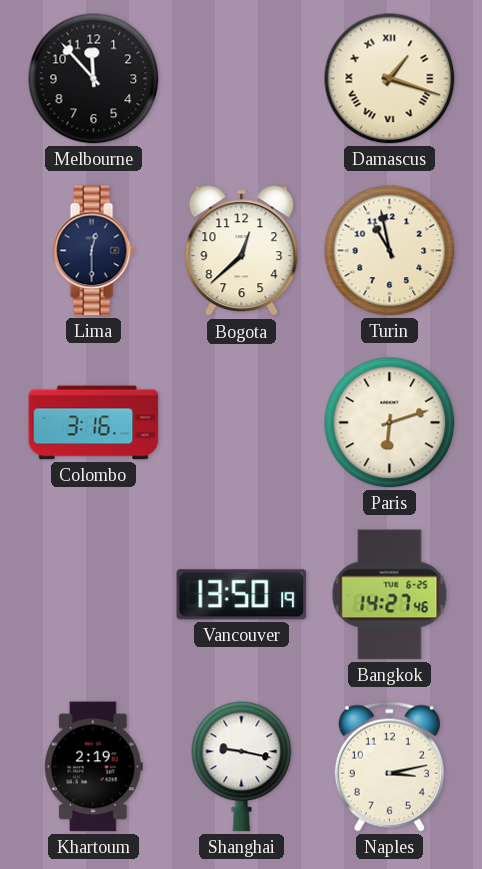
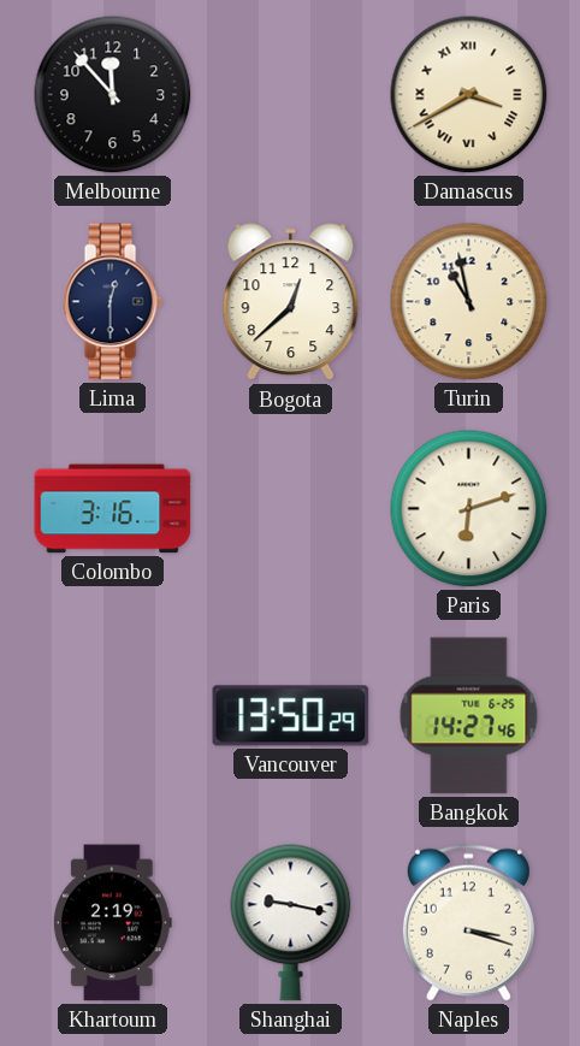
Damascus: 1:18 -> 3:40 (469, 95)
Vancouver: 13:50:19 -> 13:50:29 (291, 716)
Naples: 3:13 -> 3:18 (468, 922)
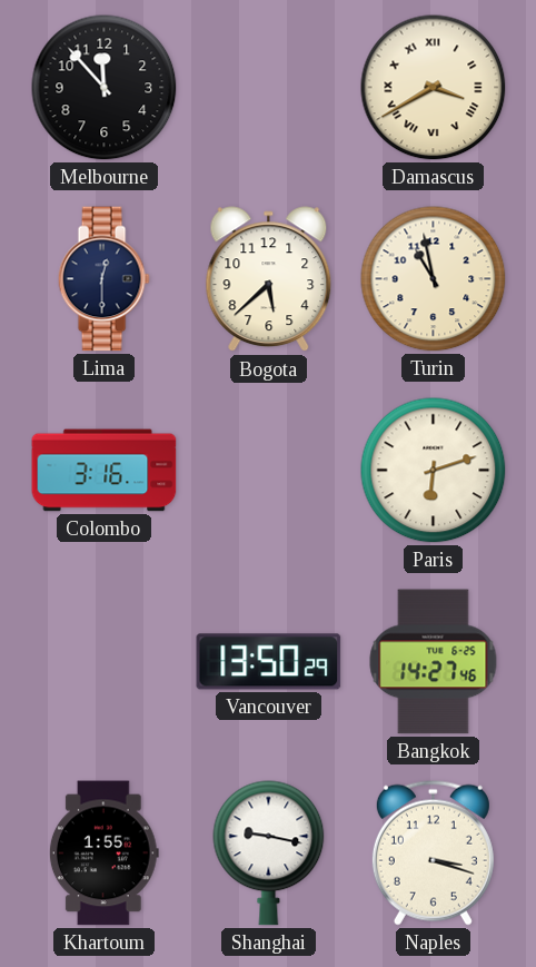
Bogota: 12:38 -> 5:38 (269, 279)
Khartoum: 2:19 -> 1:55 (103, 853)
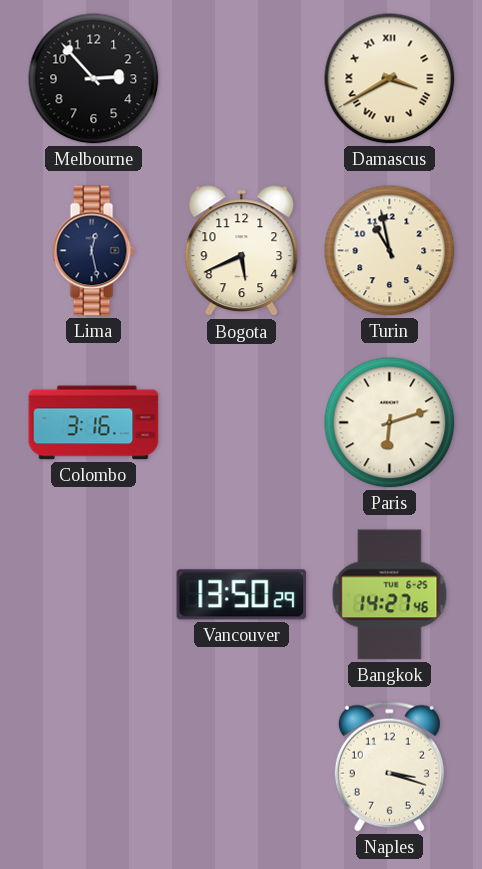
Melbourne: 11:53 -> 2:53 (94, 79)
Lima: 12:30 -> 12:28 (93, 251)
Bogota: 5:38 -> 5:41 (242, 251)
Khartoum: 1:55 -> none (103, 853)
Shanghai: 9:17 -> none (269, 853)
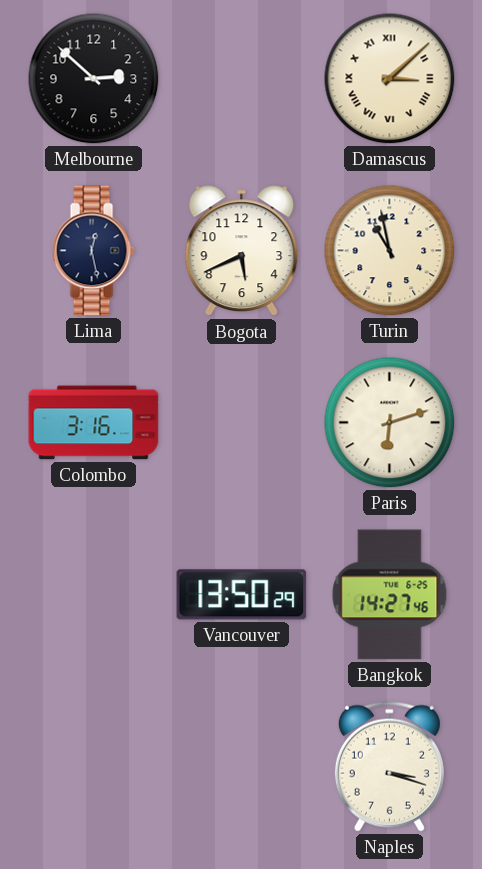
Melbourne: 2:53 -> 2:52 (94, 79)
Damascus: 3:40 -> 3:08 (390, 79)
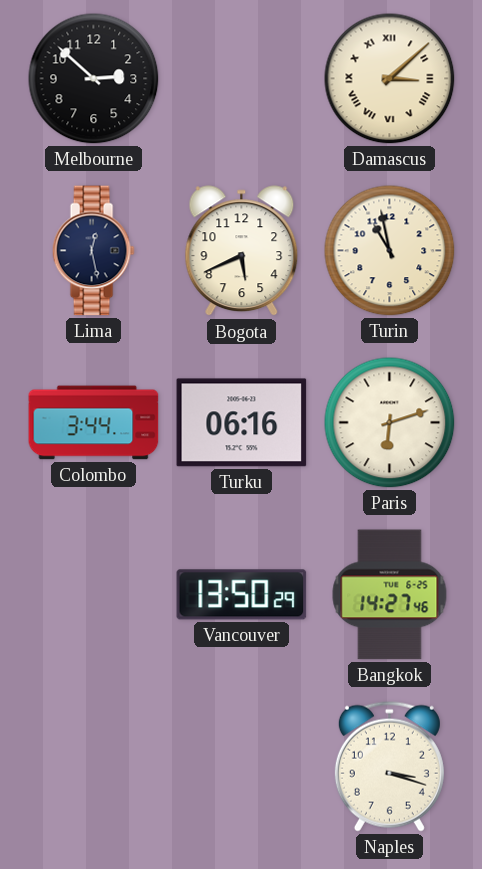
Colombo: 3:16 -> 3:44 (94, 423)
Turku: none -> 06:16 (242, 423)
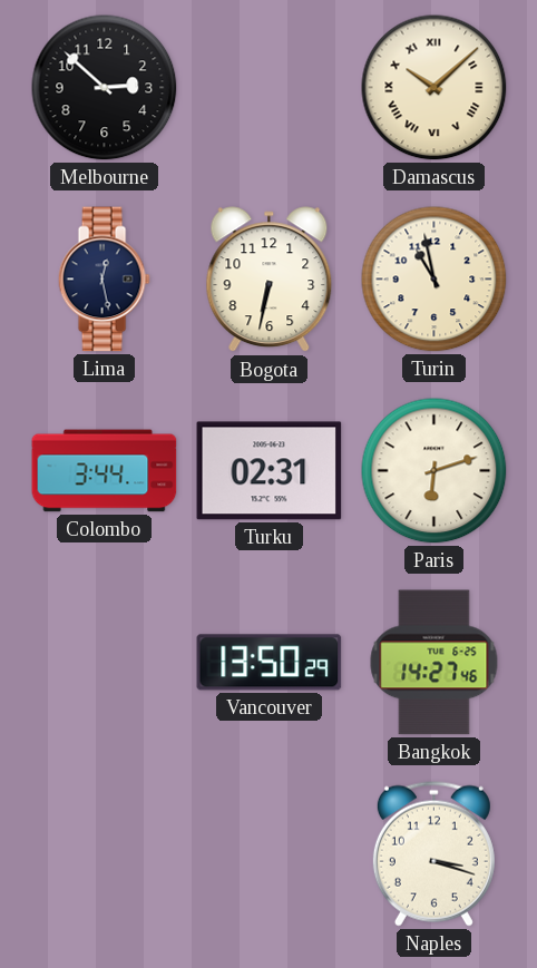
Damascus: 3:08 -> 10:08 (435, 88)
Bogota: 5:41 -> 6:32 (270, 280)
Turku: 06:16 -> 02:31 (270, 471)
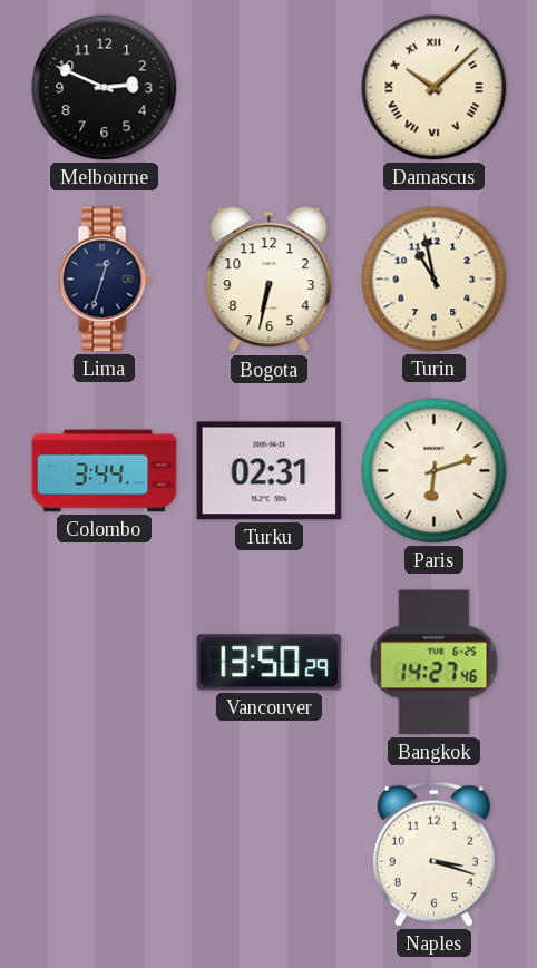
Melbourne: 2:52 -> 2:49 (105, 88)
Lima: 12:28 -> 12:33 (104, 280)
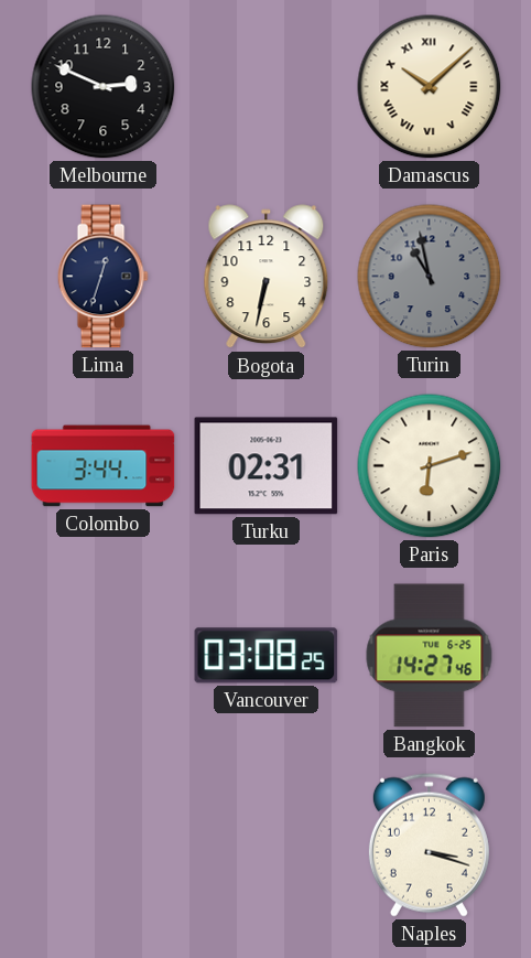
Turin dial: cream -> grey (430, 277)
Vancouver: 13:50 -> 03:08 (267, 656)
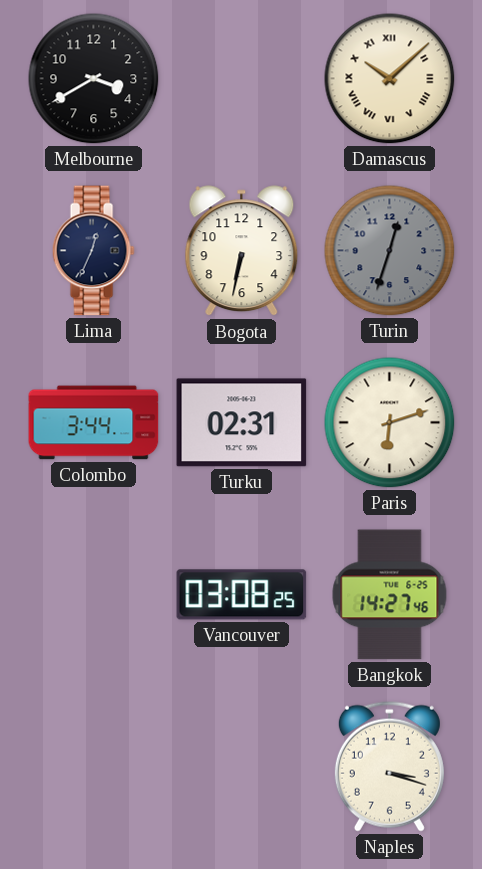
Melbourne: 2:49 -> 3:40 (94, 79)
Lima: 12:33 -> 12:34 (93, 251)
Turin: 10:58 -> 12:33 (390, 251)
